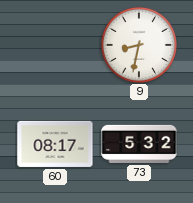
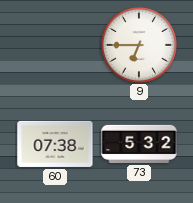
9: 8:32 -> 6:45 (139, 45)
60: 08:17 -> 07:38 (55, 144)
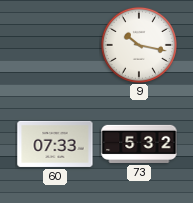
9: 6:45 -> 10:17 (139, 45)
60: 07:38 -> 07:33 (55, 144)
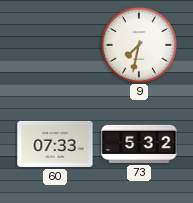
9: 10:17 -> 7:32 (139, 45)
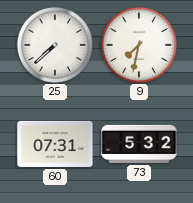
25: none -> 7:38 (55, 45)
60: 07:33 -> 07:31 (55, 144)
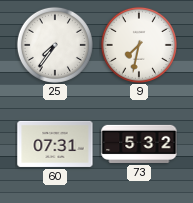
25: 7:38 -> 7:36 (55, 45)
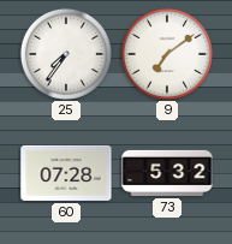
9: 7:32 -> 7:09 (167, 54)
60: 07:31 -> 07:28 (66, 173)
